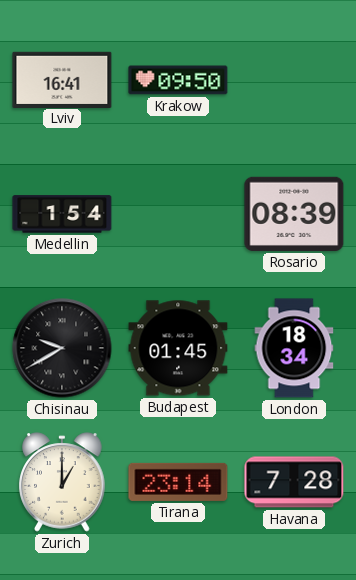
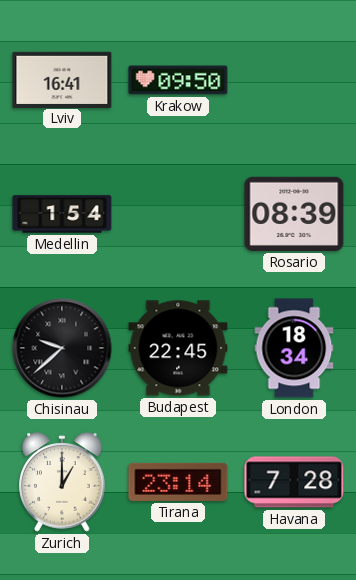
Chisinau: 9:40 -> 9:38 (62, 348)
Budapest: 01:45 -> 22:45 (178, 348)
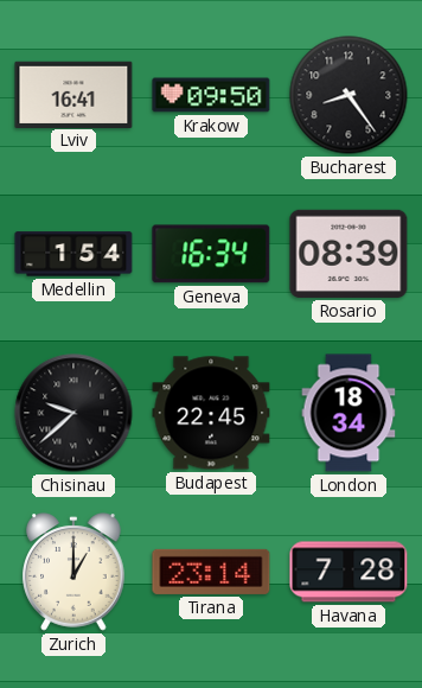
Bucharest: none -> 8:24 (349, 95)
Geneva: none -> 16:34 (211, 254)
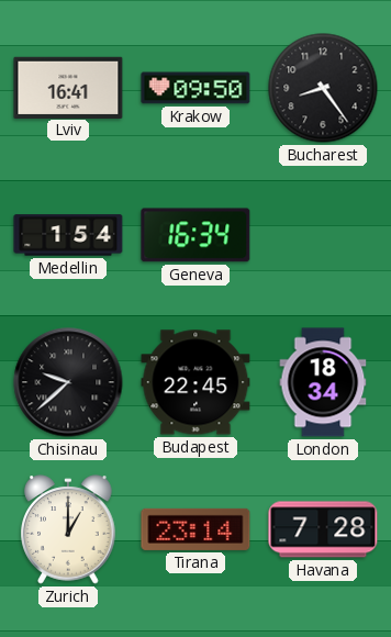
Rosario: 08:39 -> none (349, 254)
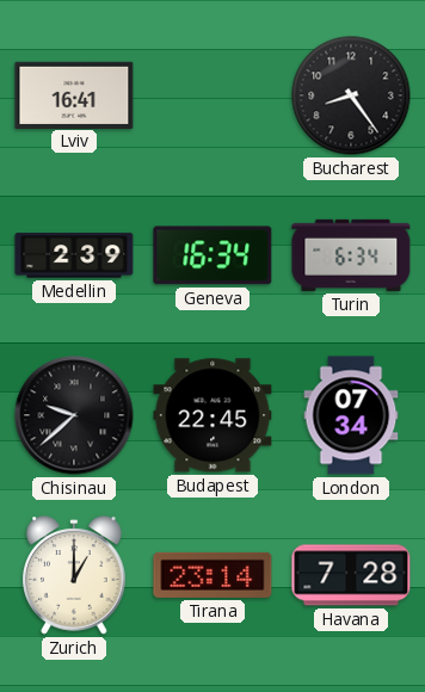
Krakow: 09:50 -> none (195, 88)
Medellin: 1:54 -> 2:39 (74, 255)
Turin: none -> 6:34 (351, 255)
London: 18:34 -> 07:34 (351, 415)
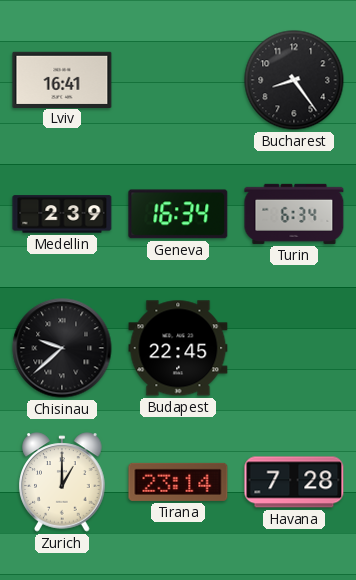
London: 07:34 -> none (351, 415)
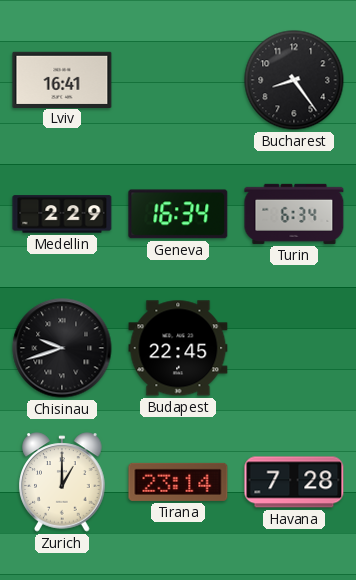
Medellin: 2:39 -> 2:29 (62, 214)
Chisinau: 9:38 -> 9:42 (62, 348)
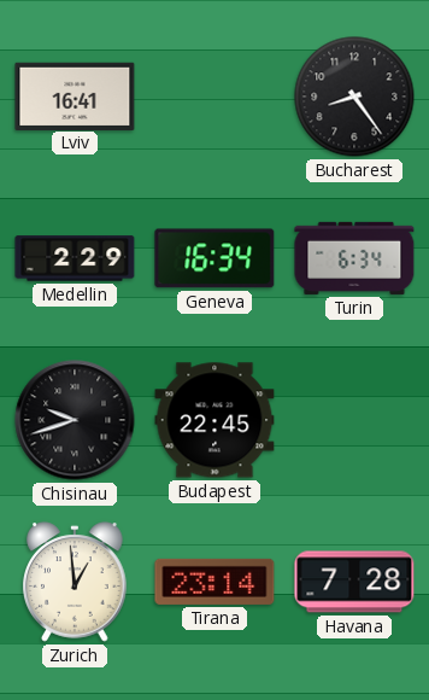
Zurich: 1:00 -> 12:59 (75, 582)
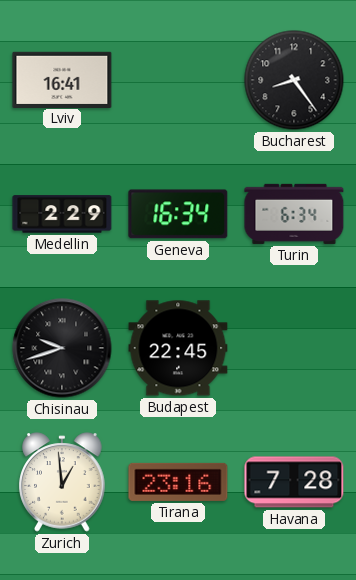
Tirana: 23:14 -> 23:16 (178, 482)
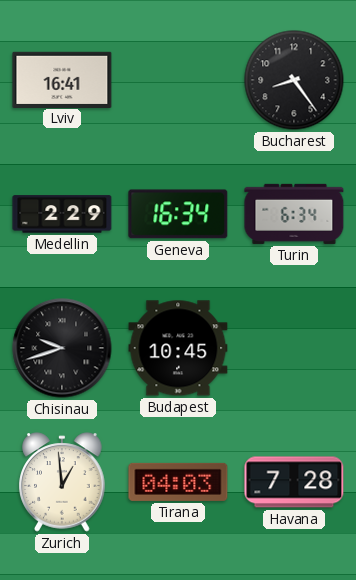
Budapest: 22:45 -> 10:45 (178, 348)
Tirana: 23:16 -> 04:03 (178, 482)
